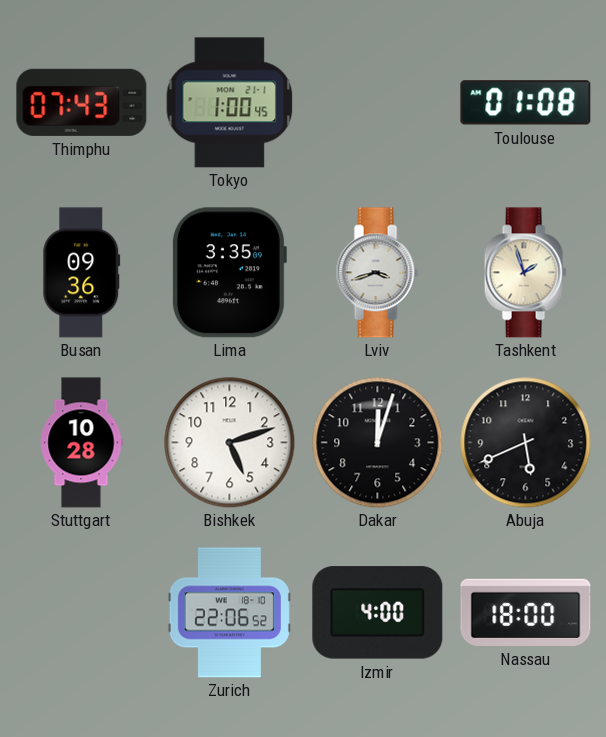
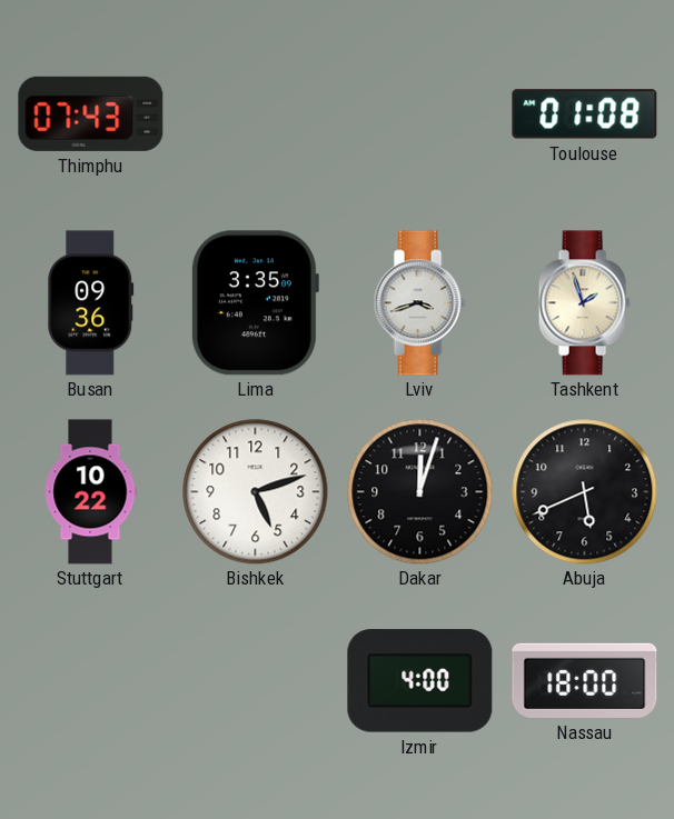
Tokyo: 1:00 -> none (230, 103)
Stuttgart: 10:28 -> 10:22 (90, 492)
Zurich: 22:06 -> none (229, 613)
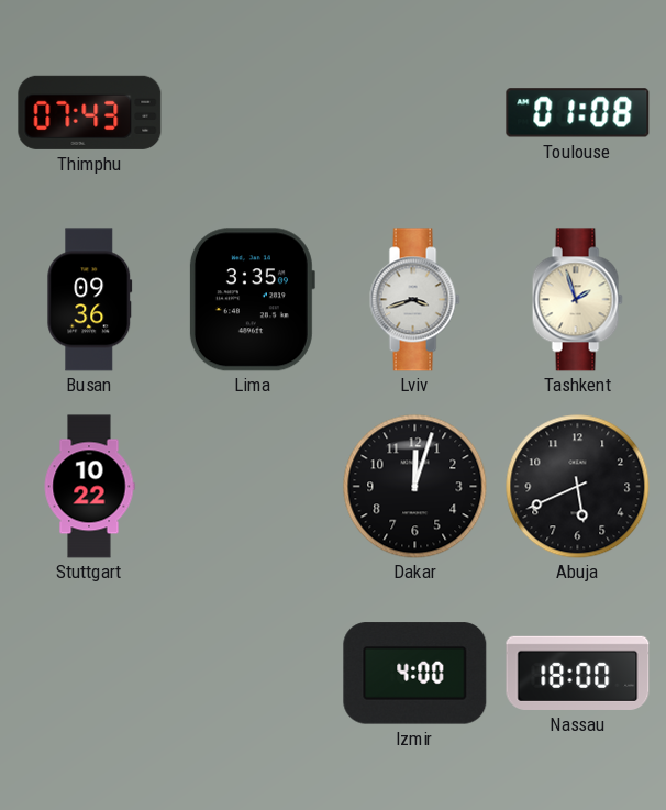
Bishkek: 5:12 -> none (256, 492)
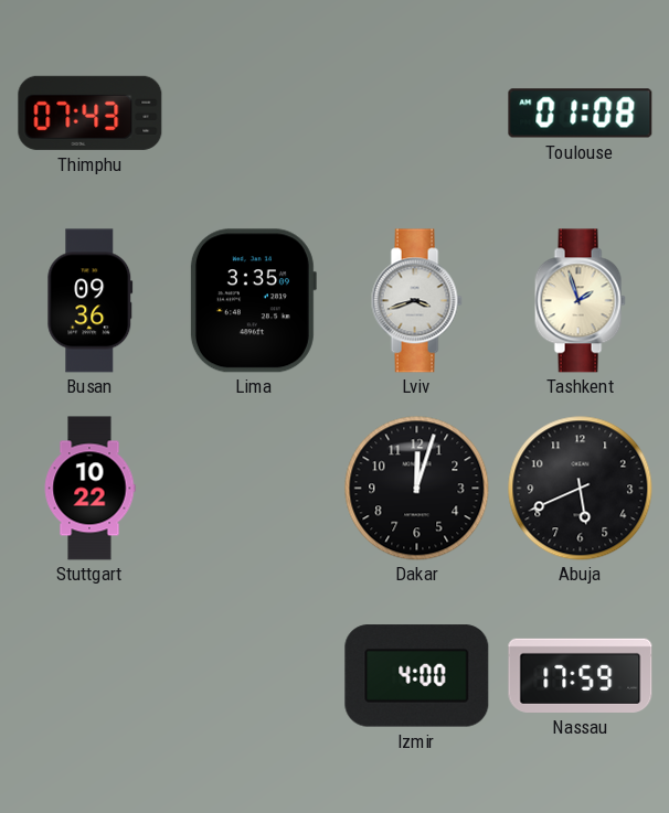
Nassau: 18:00 -> 17:59 (581, 675)
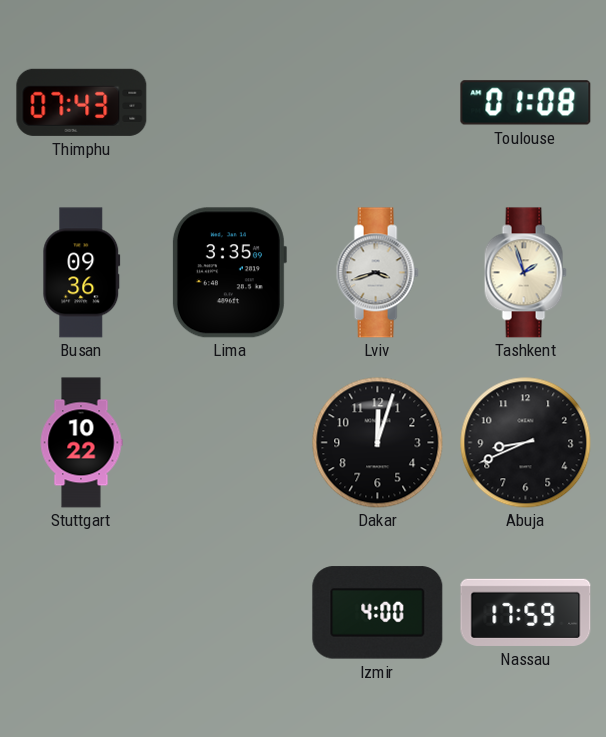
Abuja: 5:41 -> 8:41 (526, 443)
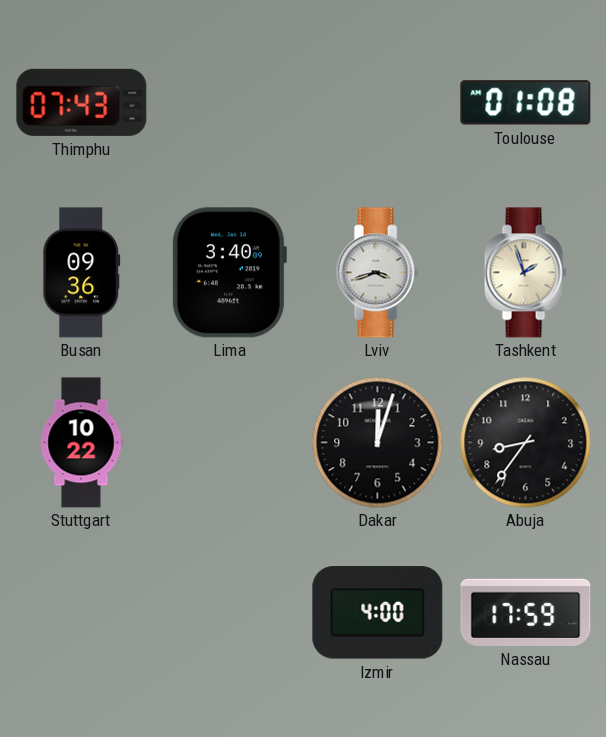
Lima: 3:35 -> 3:40 (229, 273)
Abuja: 8:41 -> 8:36 (526, 443)
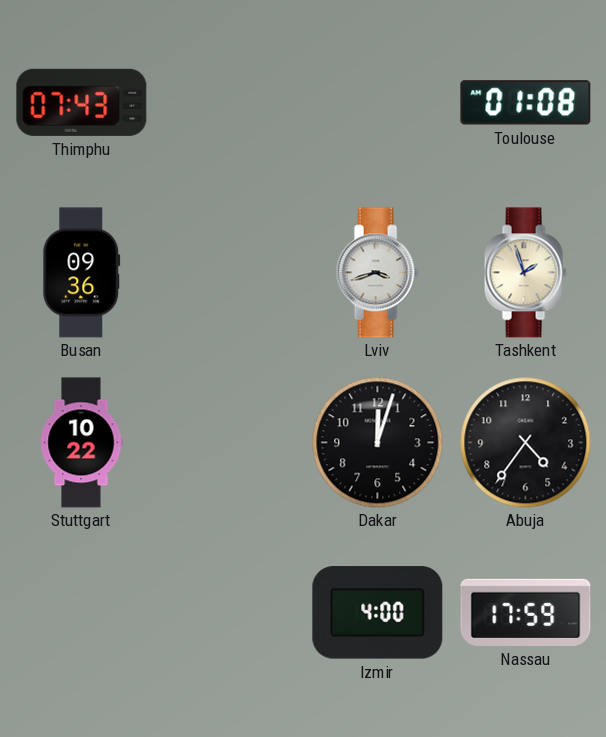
Lima: 3:40 -> none (229, 273)
Abuja: 8:36 -> 4:36 (526, 443)
